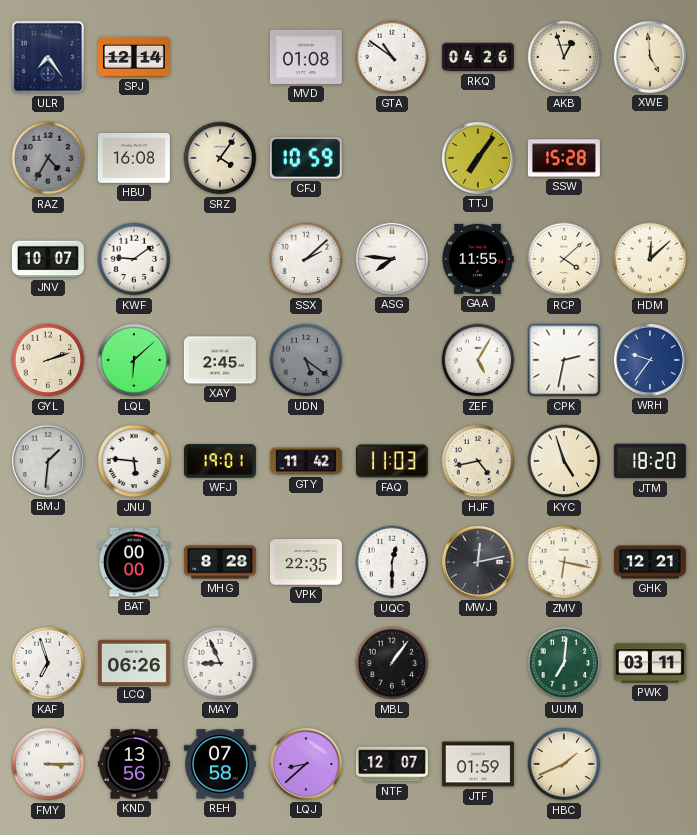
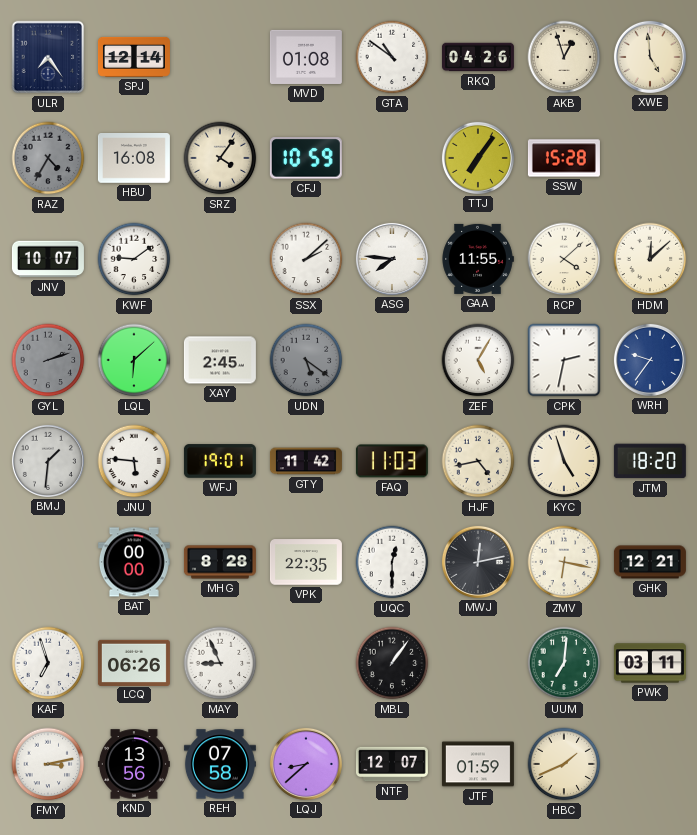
GYL dial: cream -> grey (48, 360)
FMY: 3:15 -> 3:13 (48, 764)
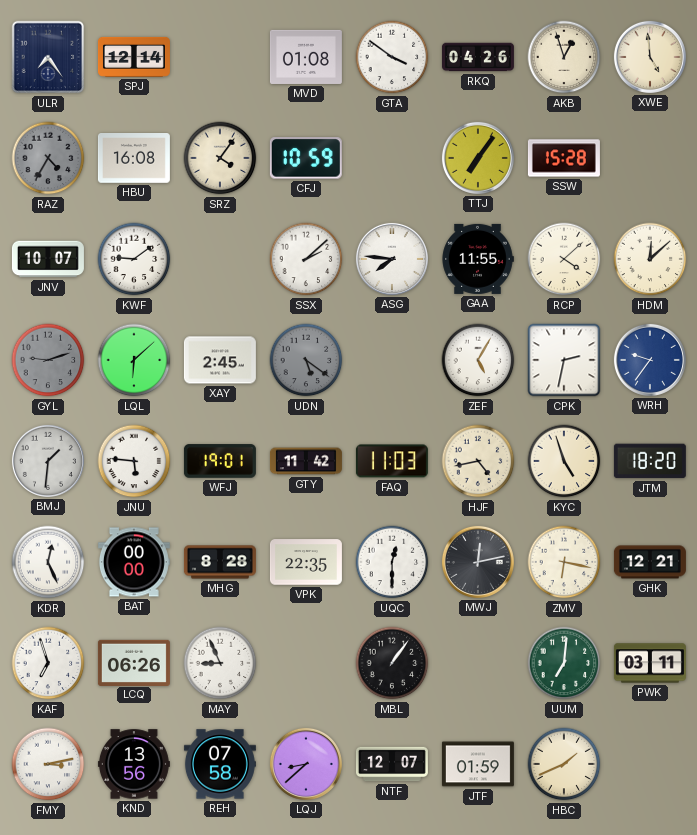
GTA: 10:51 -> 3:51 (392, 57)
GYL: 2:12 -> 9:12 (48, 360)
KDR: none -> 12:26 (48, 562)
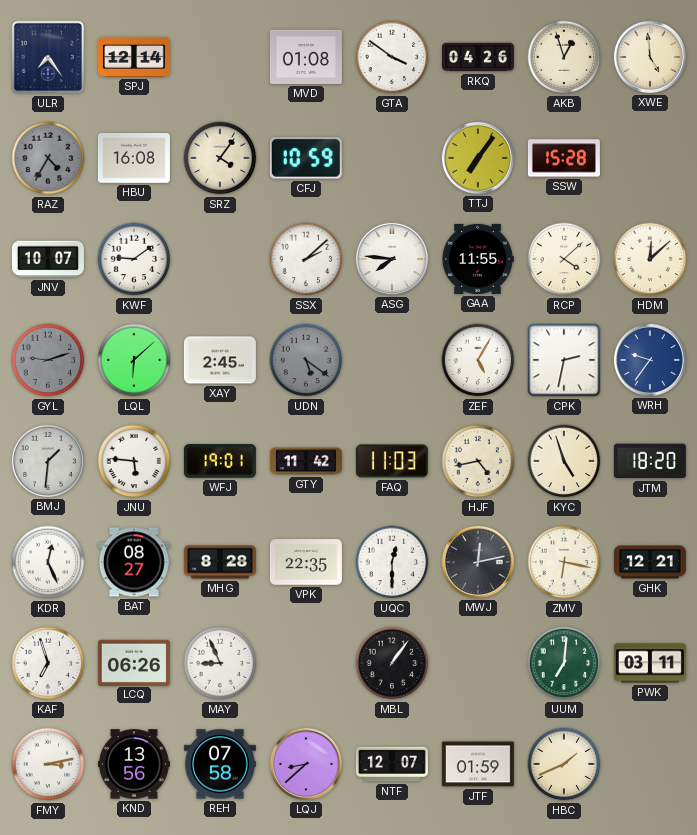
BAT: 00:00 -> 08:27 (134, 562)
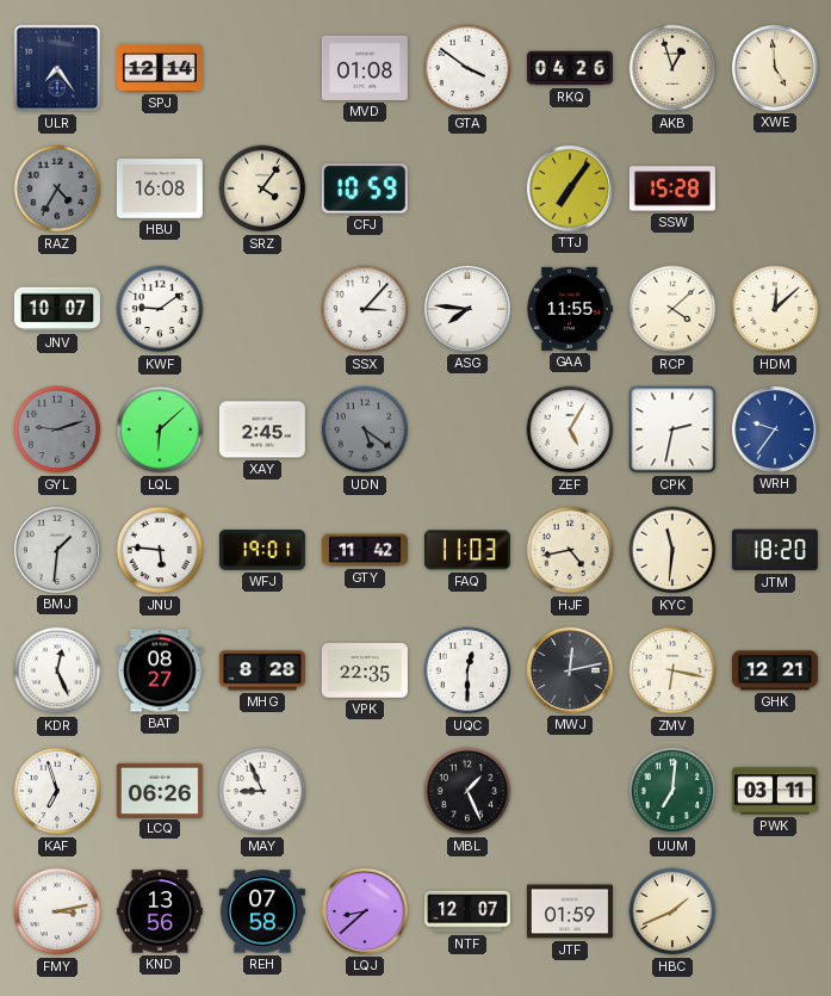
SSX: 2:08 -> 3:07 (365, 309)
KYC: 4:57 -> 11:31 (672, 550)
MBL: 1:06 -> 1:26 (467, 791)
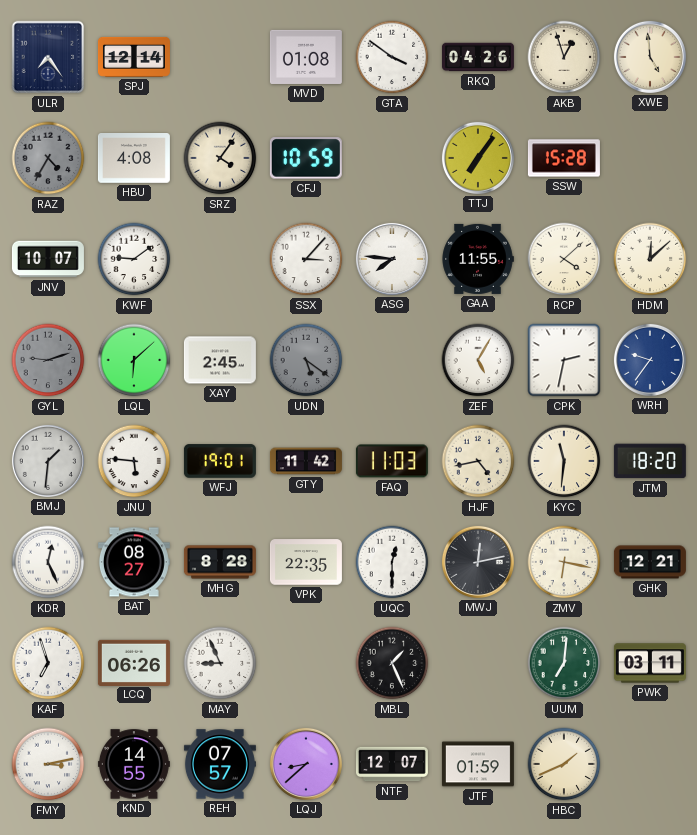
HBU: 16:08 -> 4:08 (134, 158)
KND: 13:56 -> 14:55 (134, 764)
REH: 07:58 -> 07:57 (220, 764)
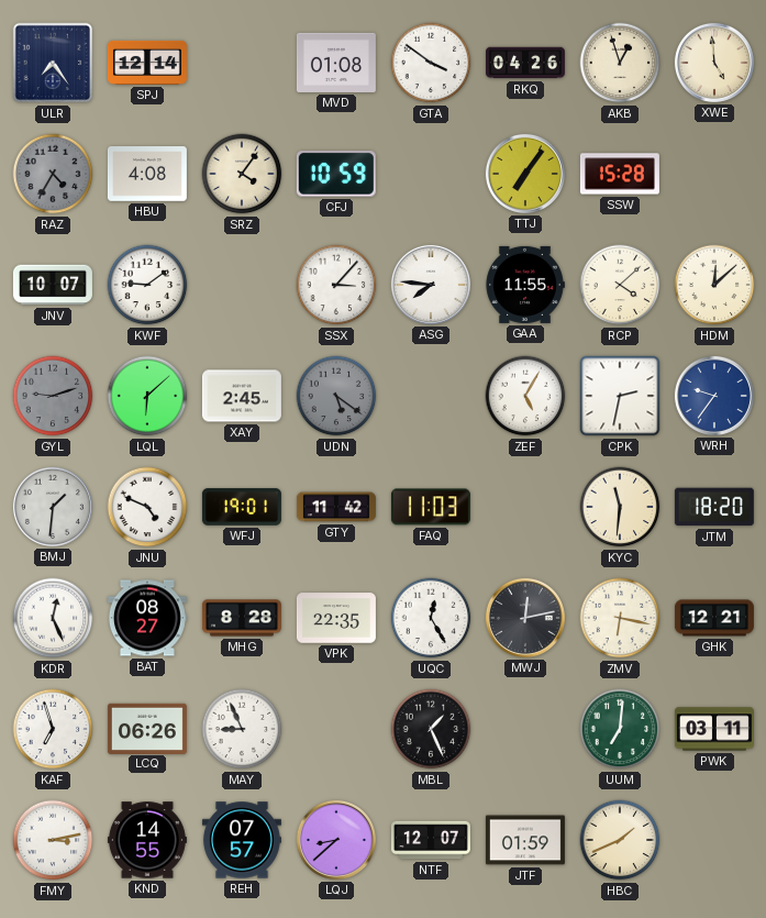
JNU: 5:46 -> 4:49 (147, 507)
HJF: 4:43 -> none (478, 461)
UQC: 12:30 -> 12:25 (431, 618)
